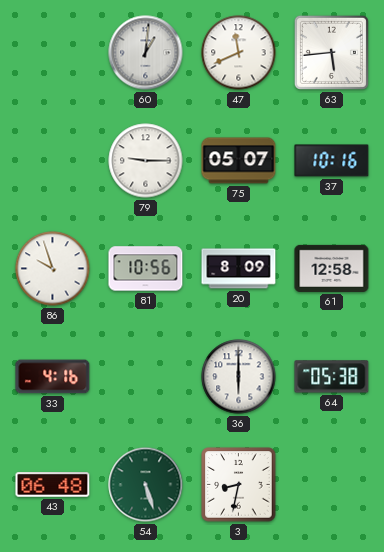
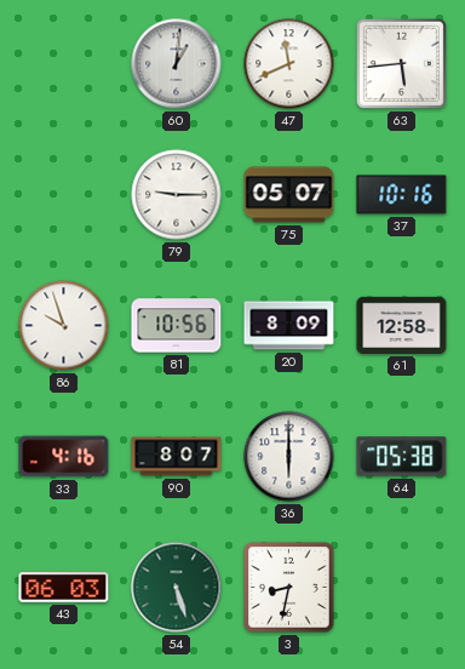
90: none -> 8:07 (177, 457)
43: 06:48 -> 06:03 (64, 588)
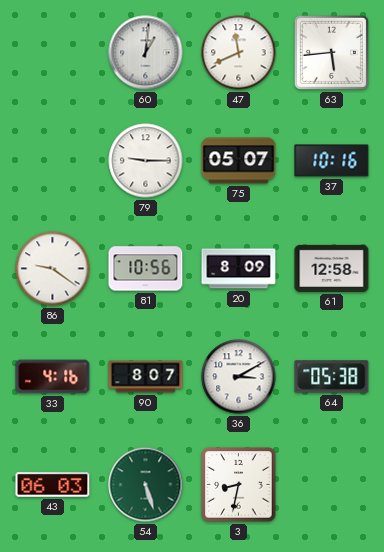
86: 9:57 -> 9:21 (53, 269)
36: 6:00 -> 3:10 (239, 377)
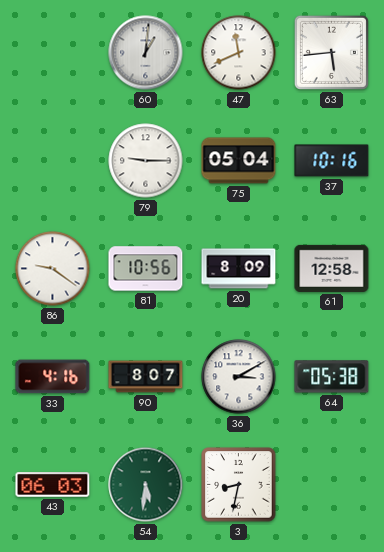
75: 05:07 -> 05:04 (239, 161)
54: 5:27 -> 5:31 (146, 485)
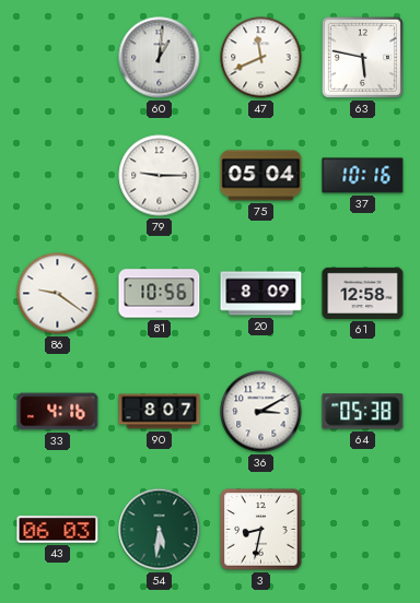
63: 5:44 -> 5:47 (362, 57)
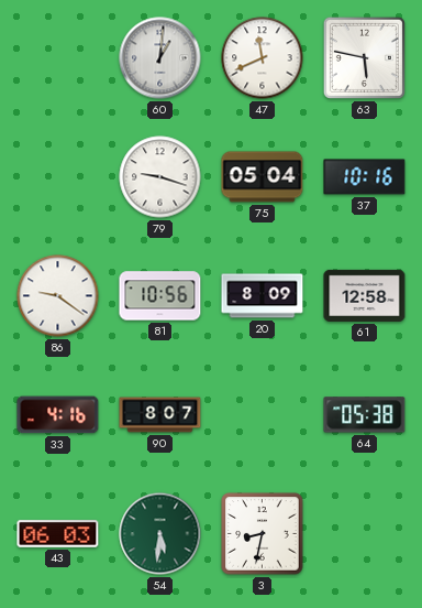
79: 9:15 -> 9:18 (160, 177)
36: 3:10 -> none (261, 412)
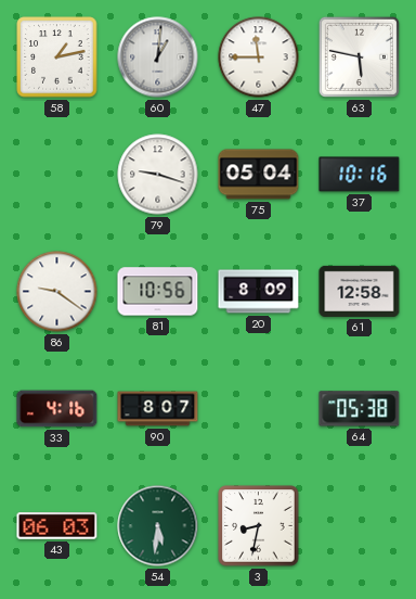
58: none -> 1:13 (57, 58)
47: 11:41 -> 11:45 (259, 58)
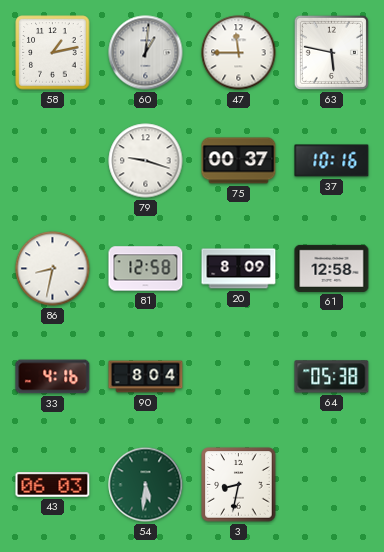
75: 05:04 -> 00:37 (239, 161)
86: 9:21 -> 8:32 (53, 269)
81: 10:56 -> 12:58 (146, 269)
90: 8:07 -> 8:04 (146, 377)
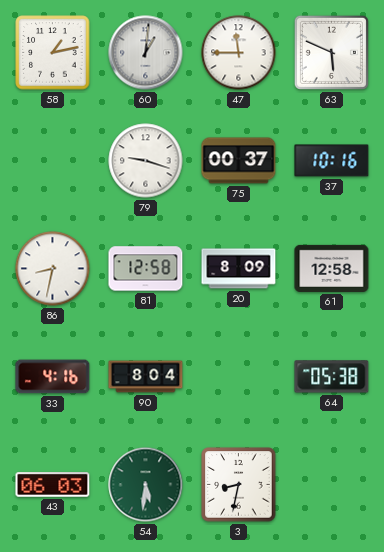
63: 5:47 -> 5:49 (331, 52)
